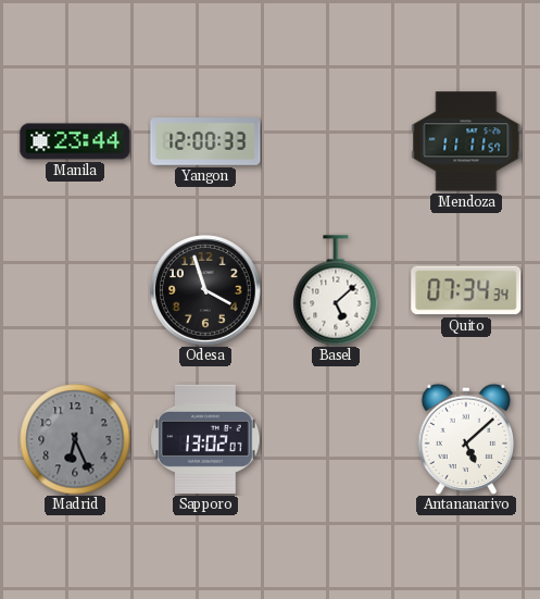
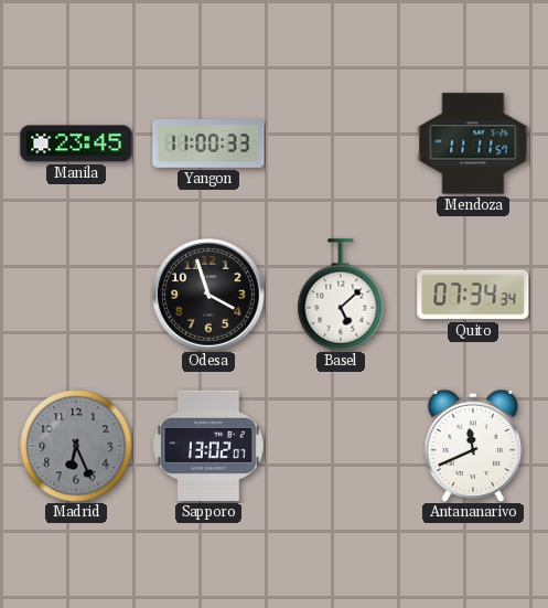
Manila: 23:44 -> 23:45 (76, 143)
Yangon: 12:00 -> 11:00 (208, 143)
Antananarivo: 5:08 -> 11:41 (473, 446)
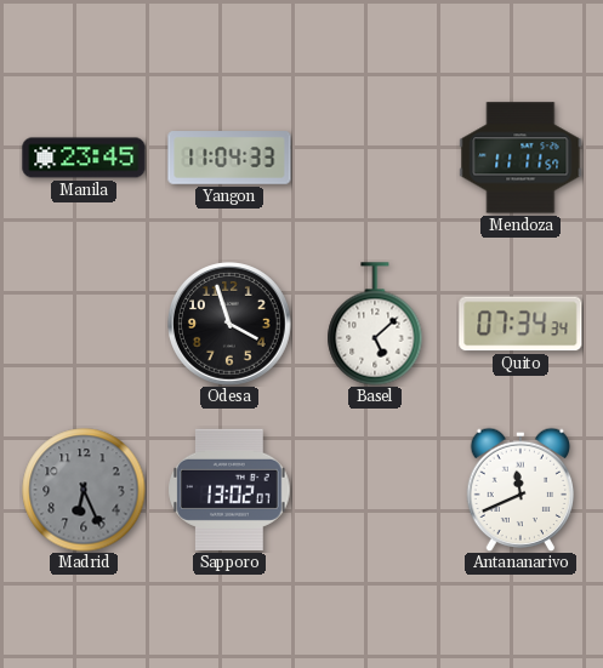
Yangon: 11:00 -> 11:04 (229, 158)
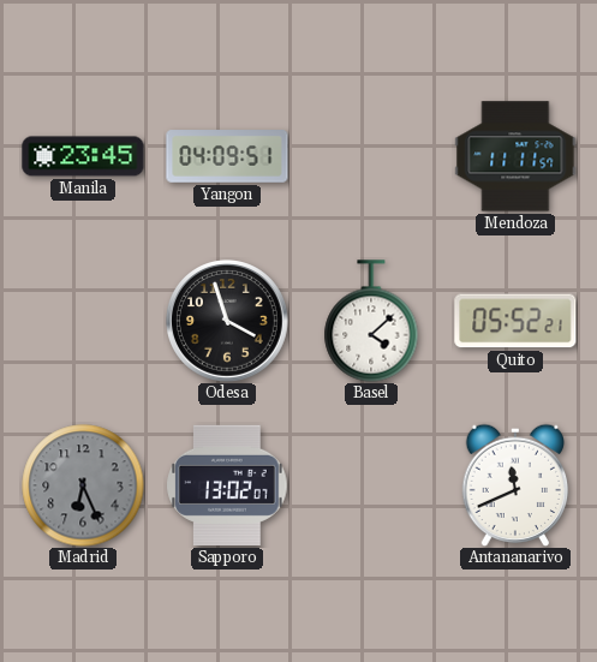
Yangon: 11:04 -> 04:09 (227, 156)
Basel: 5:08 -> 4:08 (371, 321)
Quito: 07:34 -> 05:52 (515, 321)
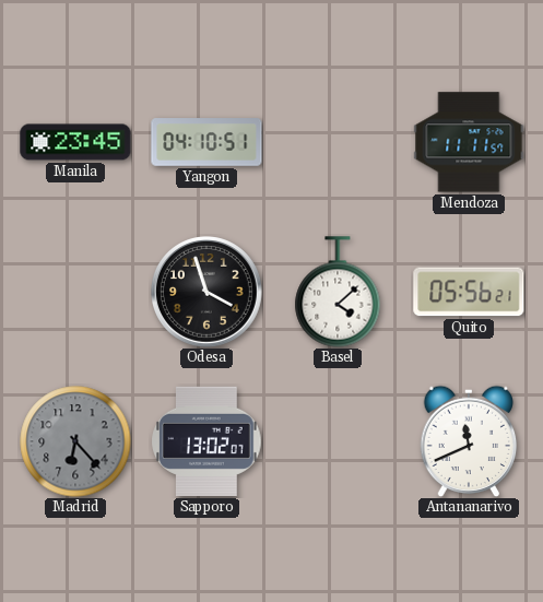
Yangon: 04:09 -> 04:10 (206, 142)
Quito: 05:52 -> 05:56 (469, 292)
Madrid: 6:26 -> 6:23 (75, 441)
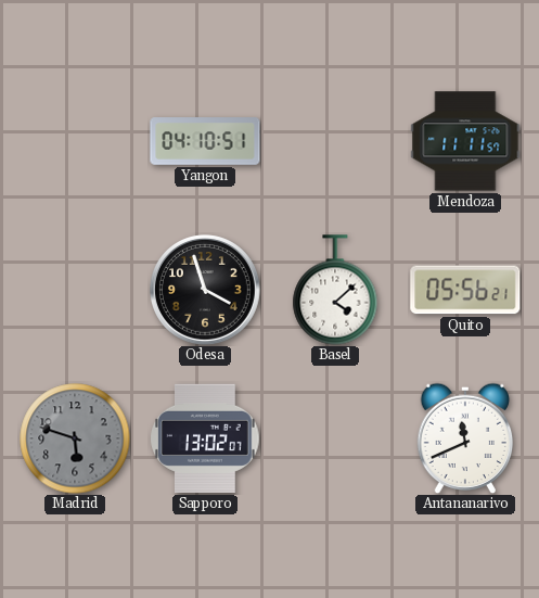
Manila: 23:45 -> none (75, 142)
Madrid: 6:23 -> 5:48 (75, 438)
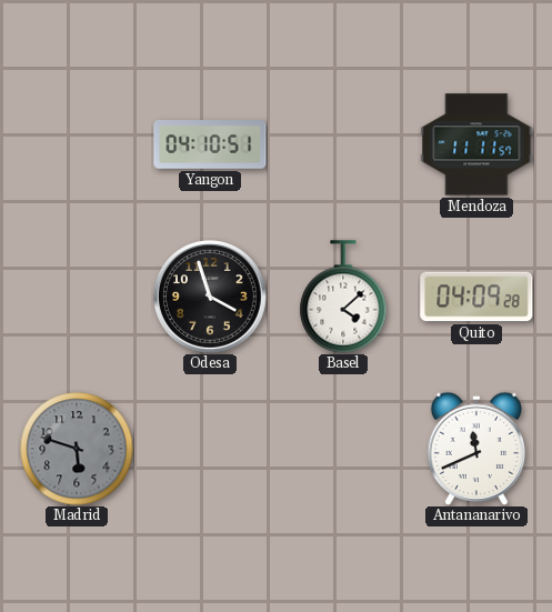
Quito: 05:56 -> 04:09 (476, 297)
Sapporo: 13:02 -> none (205, 438)
